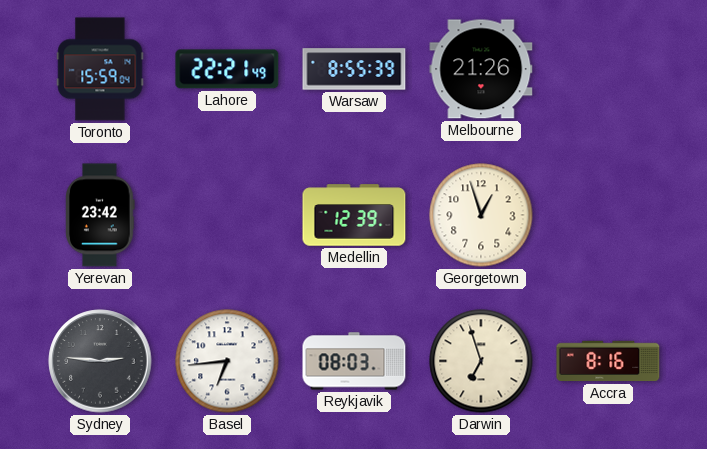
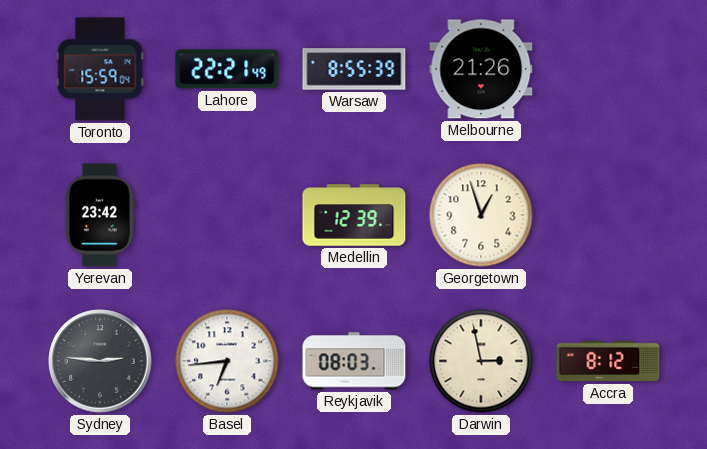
Darwin: 6:57 -> 2:58 (481, 361)
Accra: 8:16 -> 8:12 (608, 361)
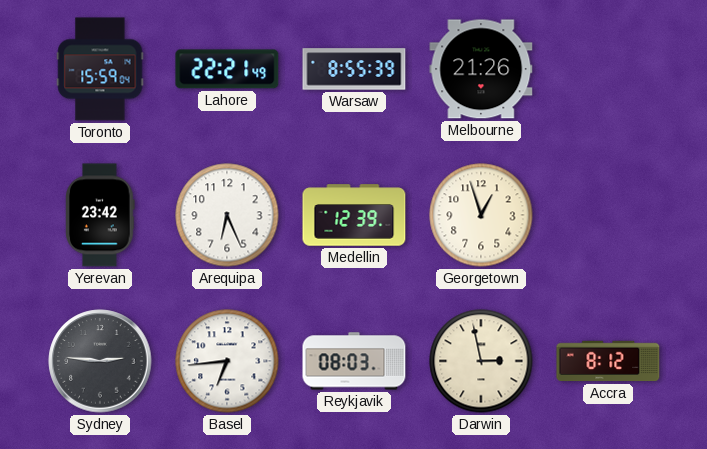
Arequipa: none -> 6:26 (227, 215)
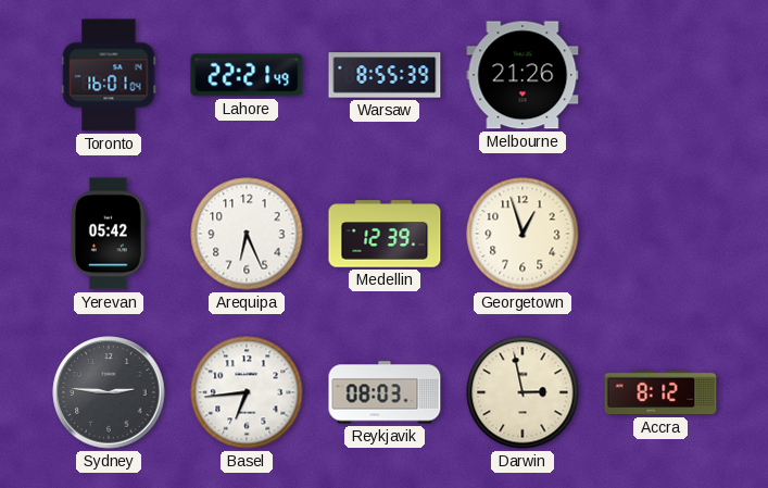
Toronto: 15:59 -> 16:01 (109, 75)
Yerevan: 23:42 -> 05:42 (109, 234)
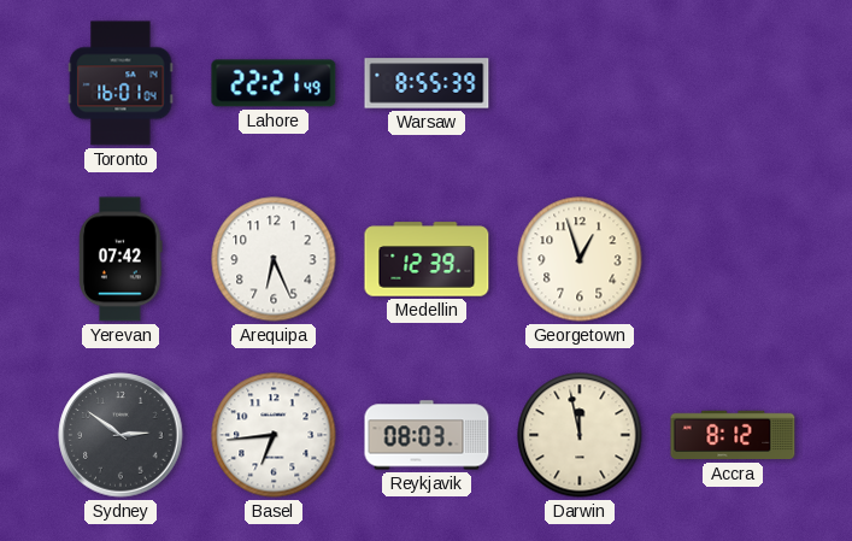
Melbourne: 21:26 -> none (523, 75)
Yerevan: 05:42 -> 07:42 (121, 259)
Sydney: 2:46 -> 2:51 (121, 435)
Darwin: 2:58 -> 11:58 (580, 435)
